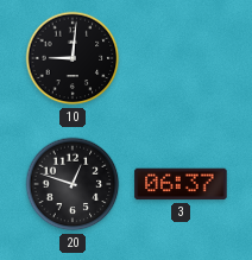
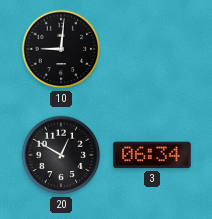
20: 12:48 -> 12:50 (61, 155)
3: 06:37 -> 06:34 (152, 155)
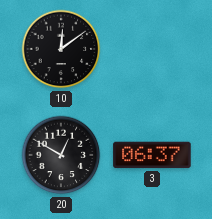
10: 9:01 -> 12:09 (61, 49)
3: 06:34 -> 06:37 (152, 155)
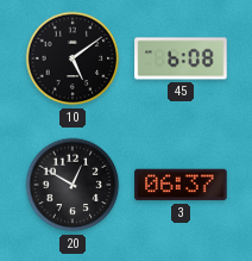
10: 12:09 -> 5:09 (73, 58)
45: none -> 6:08 (181, 58)
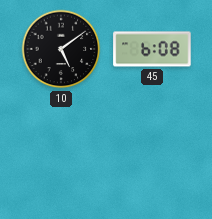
20: 12:50 -> none (73, 185)
3: 06:37 -> none (181, 185)
